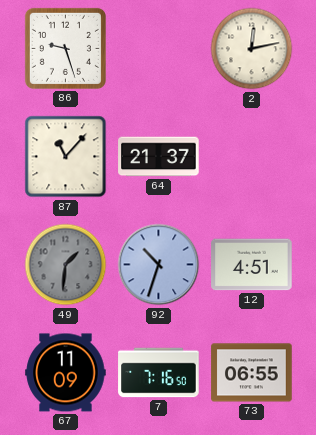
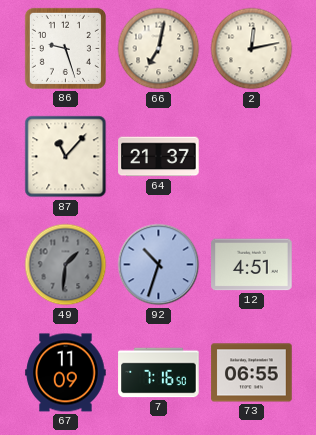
66: none -> 7:02 (159, 49)
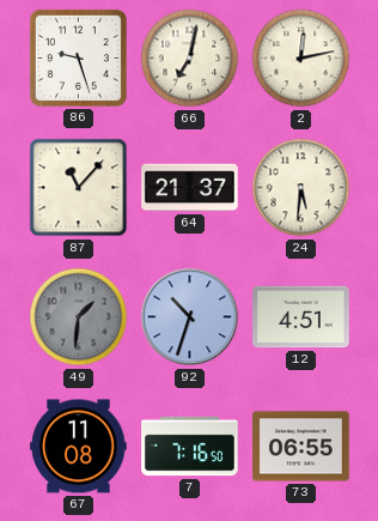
24: none -> 5:31 (301, 188)
67: 11:09 -> 11:08 (79, 447)
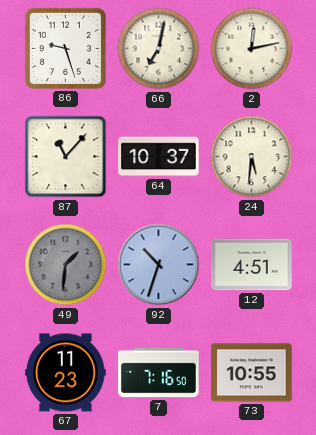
64: 21:37 -> 10:37 (159, 157)
67: 11:08 -> 11:23 (66, 373)
73: 06:55 -> 10:55 (252, 373)
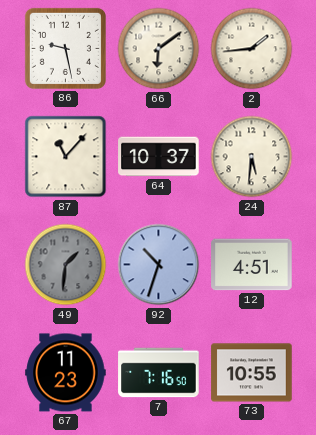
86: 9:27 -> 9:28 (65, 48)
66: 7:02 -> 6:09 (159, 49)
2: 12:13 -> 1:44 (252, 49)
